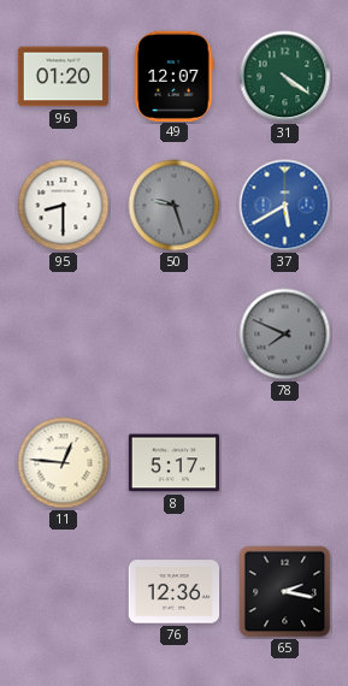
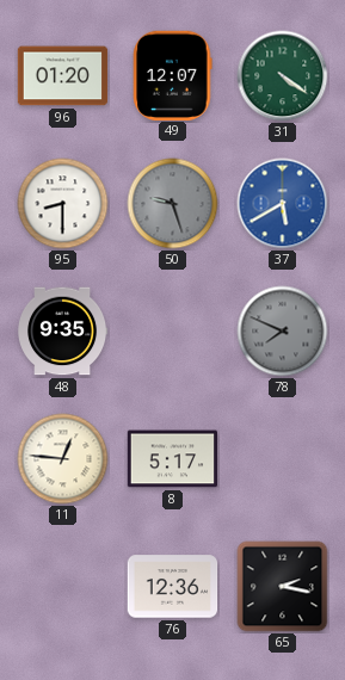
48: none -> 9:35 (63, 332)
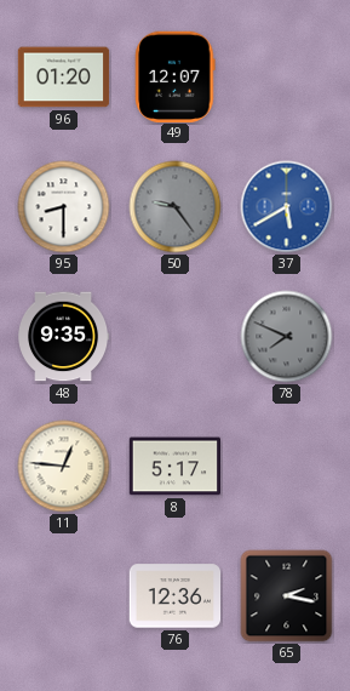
31: 4:21 -> none (283, 76)
50: 9:27 -> 9:24 (176, 207)
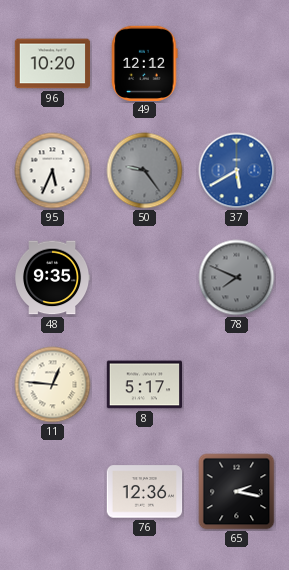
96: 01:20 -> 10:20 (53, 64)
49: 12:07 -> 12:12 (145, 63)
95: 8:30 -> 5:34 (53, 171)
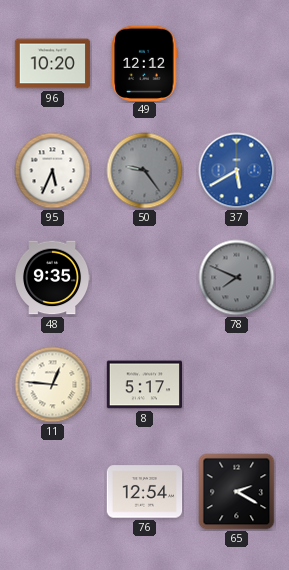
76: 12:36 -> 12:54 (145, 492)
65: 2:17 -> 2:20 (237, 492)
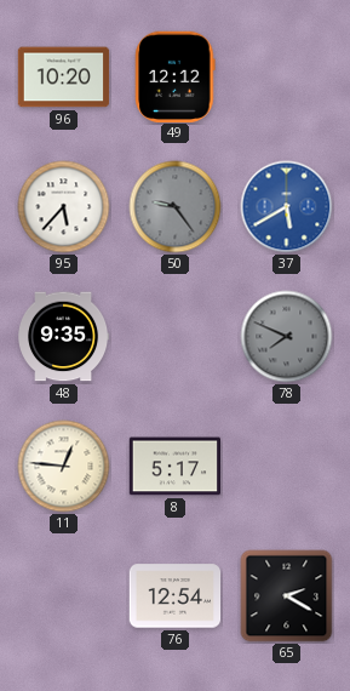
95: 5:34 -> 5:37 (64, 207)
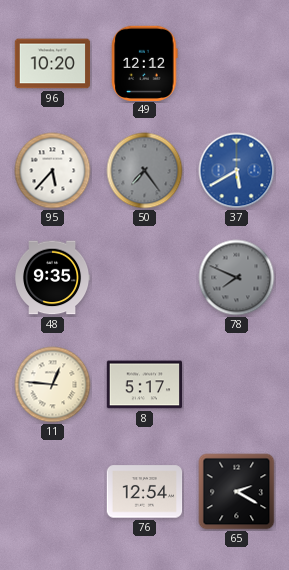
50: 9:24 -> 7:24 (145, 171)
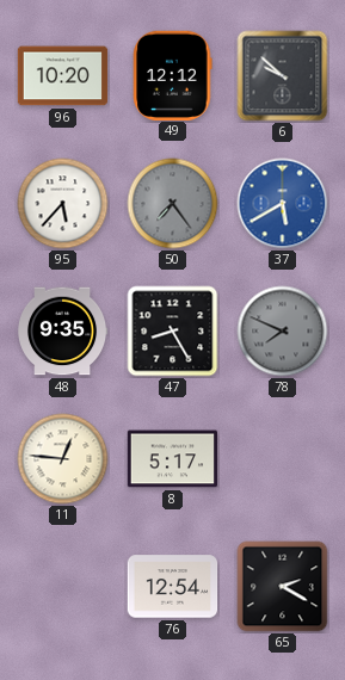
6: none -> 9:52 (283, 76)
47: none -> 8:25 (173, 332)
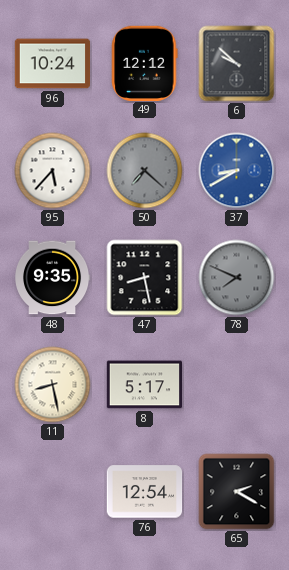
96: 10:20 -> 10:24 (53, 64)
50: 7:24 -> 7:22 (145, 171)
37: 5:40 -> 8:40 (237, 171)
47: 8:25 -> 8:28 (145, 278)
11: 12:46 -> 8:28 (53, 385)
